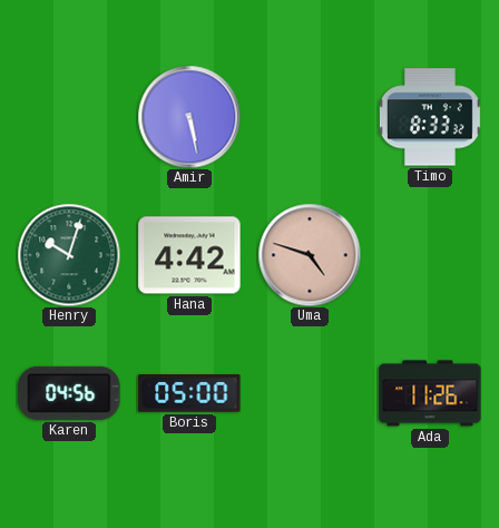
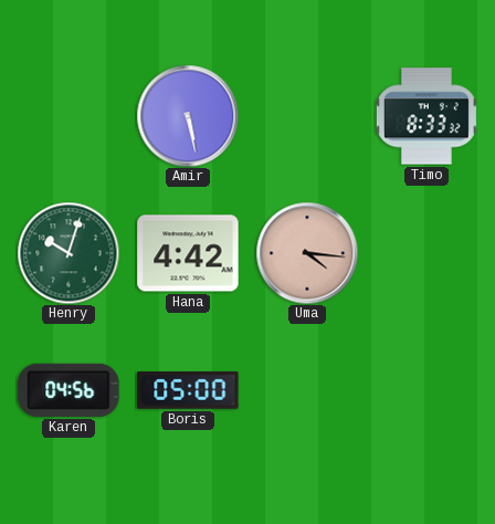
Uma: 4:48 -> 4:16 (307, 253)
Ada: 11:26 -> none (430, 393)
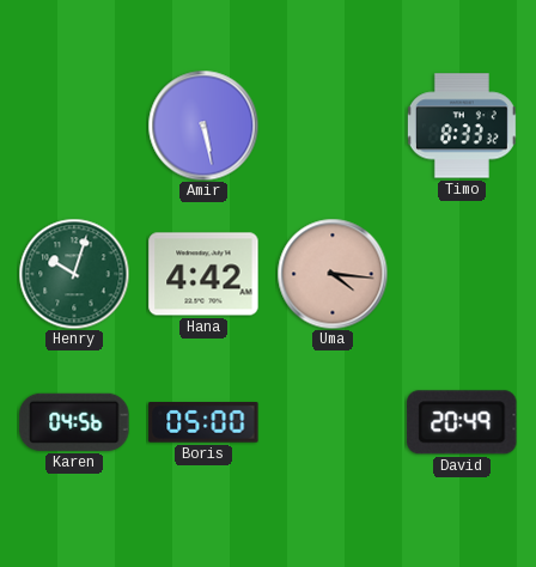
David: none -> 20:49 (462, 422)
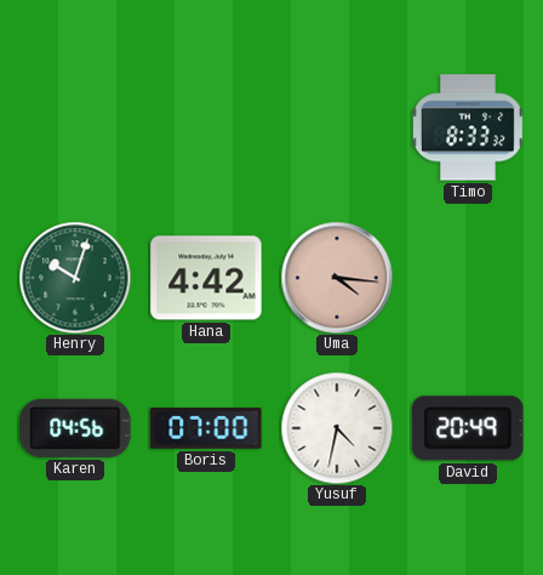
Amir: 5:28 -> none (203, 126)
Boris: 05:00 -> 07:00 (206, 428)
Yusuf: none -> 4:32 (337, 428)
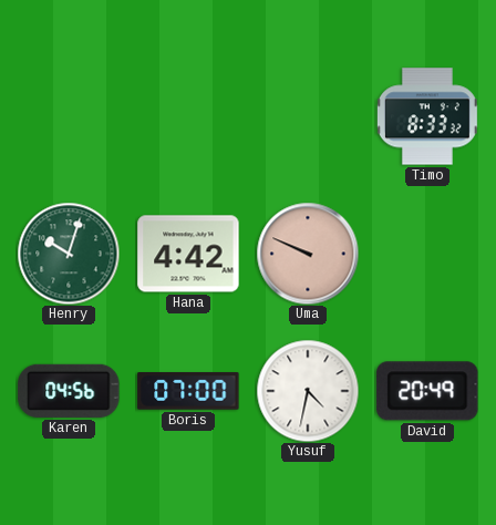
Uma: 4:16 -> 9:49 (308, 254)
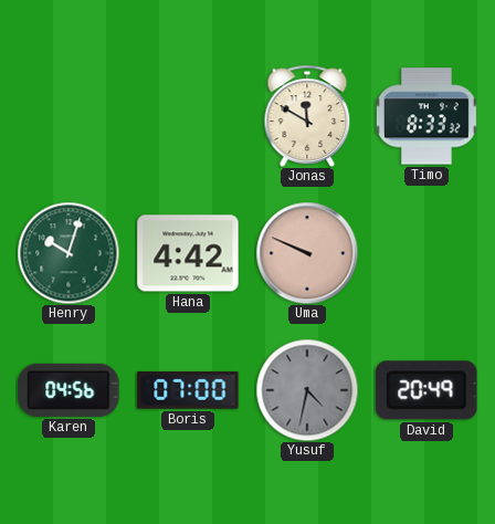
Jonas: none -> 11:50 (307, 116)
Yusuf dial: white -> grey (307, 390)
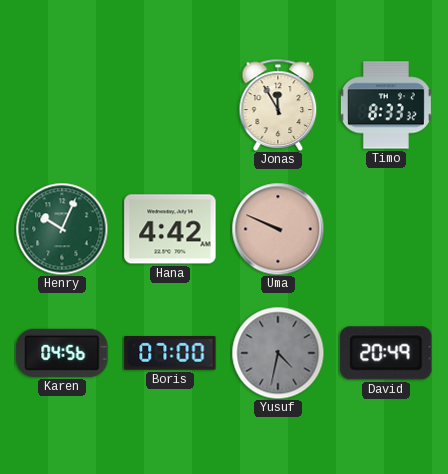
Jonas: 11:50 -> 11:55 (278, 105)
Henry: 10:03 -> 10:04 (62, 229)
